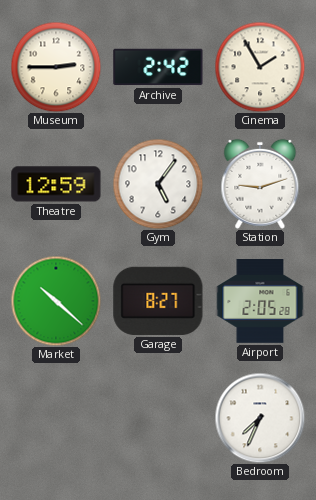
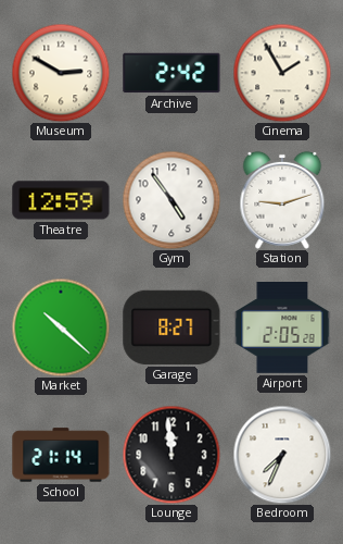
Museum: 2:45 -> 2:50 (61, 73)
Gym: 5:06 -> 4:54 (171, 200)
School: none -> 21:14 (61, 455)
Lounge: none -> 11:59 (171, 455)
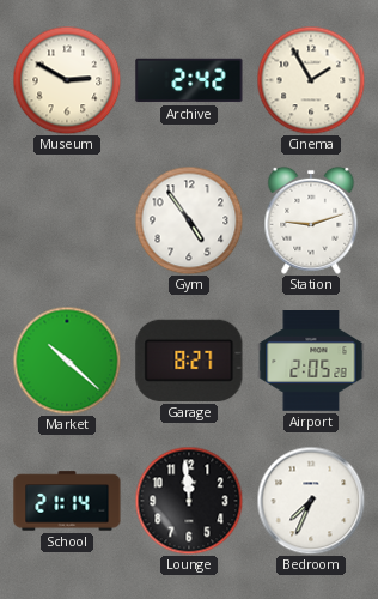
Theatre: 12:59 -> none (61, 200)
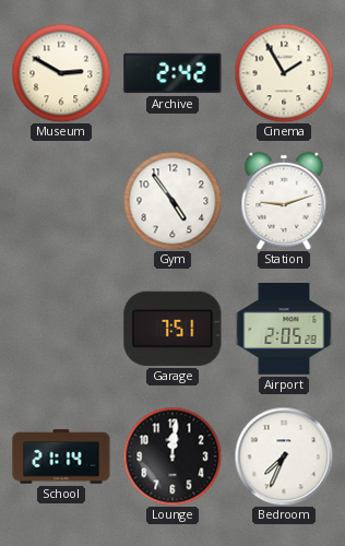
Market: 10:22 -> none (67, 361)
Garage: 8:27 -> 7:51 (172, 329)
Lounge: 11:59 -> 12:01 (172, 456)
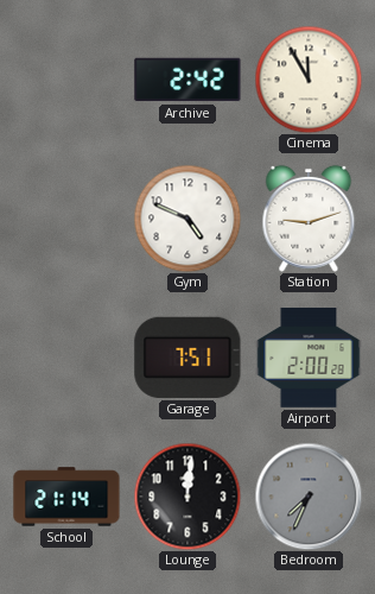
Museum: 2:50 -> none (61, 73)
Cinema: 1:55 -> 11:55 (309, 80)
Gym: 4:54 -> 4:49 (188, 219)
Airport: 2:05 -> 2:00 (309, 359)
Bedroom dial: white -> grey (309, 497)
